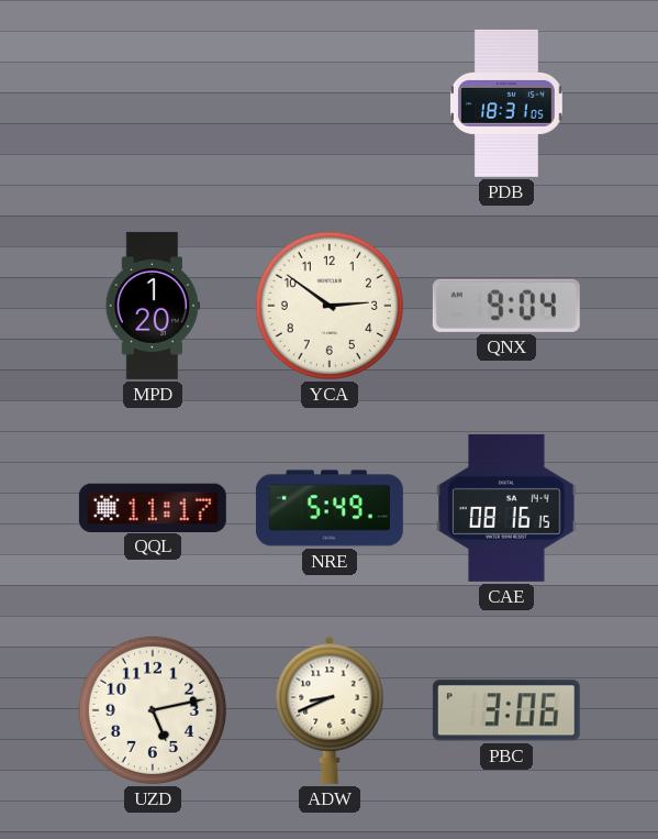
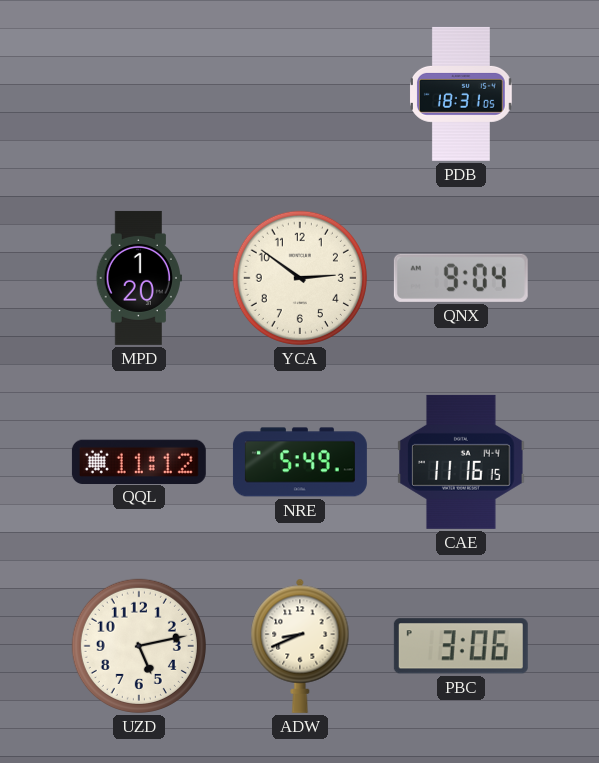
QQL: 11:17 -> 11:12 (139, 461)
CAE: 08:16 -> 11:16 (461, 462)
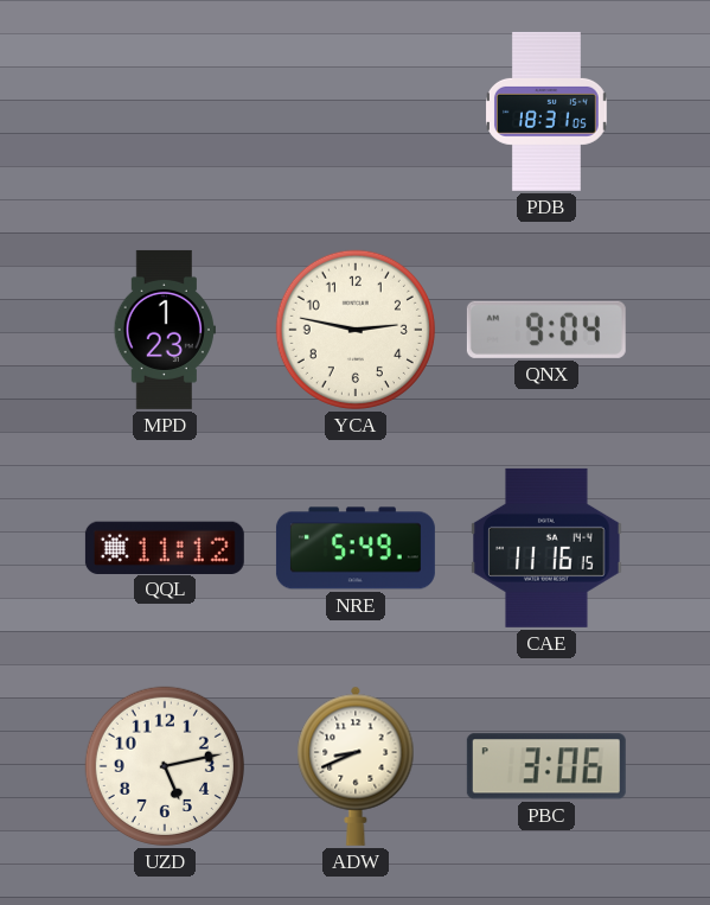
MPD: 1:20 -> 1:23 (165, 330)
YCA: 2:51 -> 2:47 (356, 330)
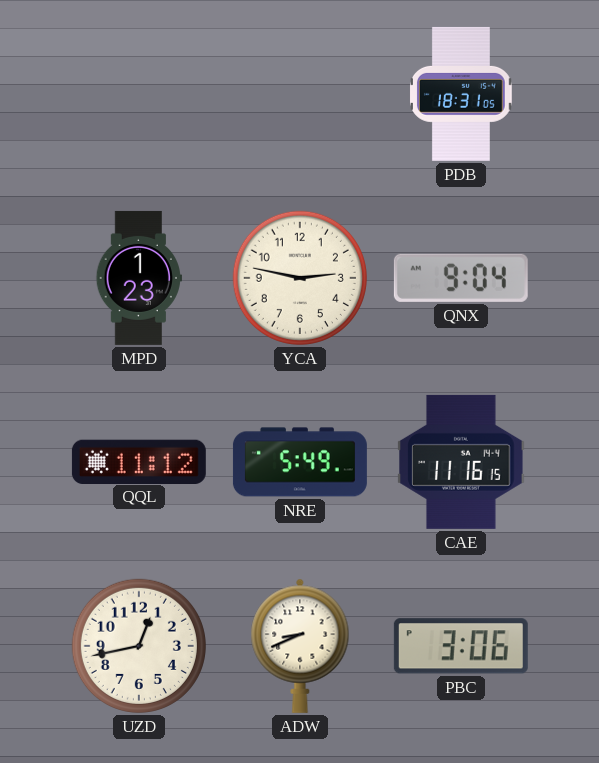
UZD: 5:13 -> 12:43 (139, 646)
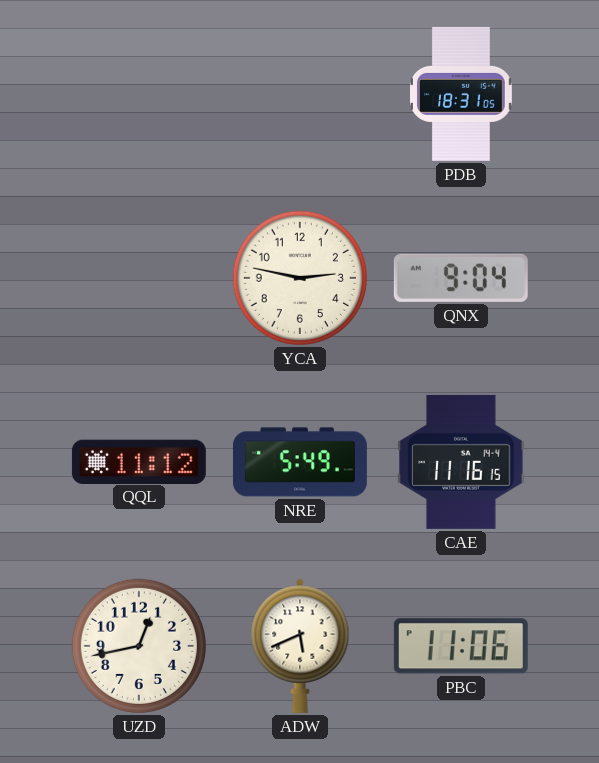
MPD: 1:23 -> none (139, 278)
ADW: 8:41 -> 5:41 (300, 646)
PBC: 3:06 -> 11:06 (461, 646)
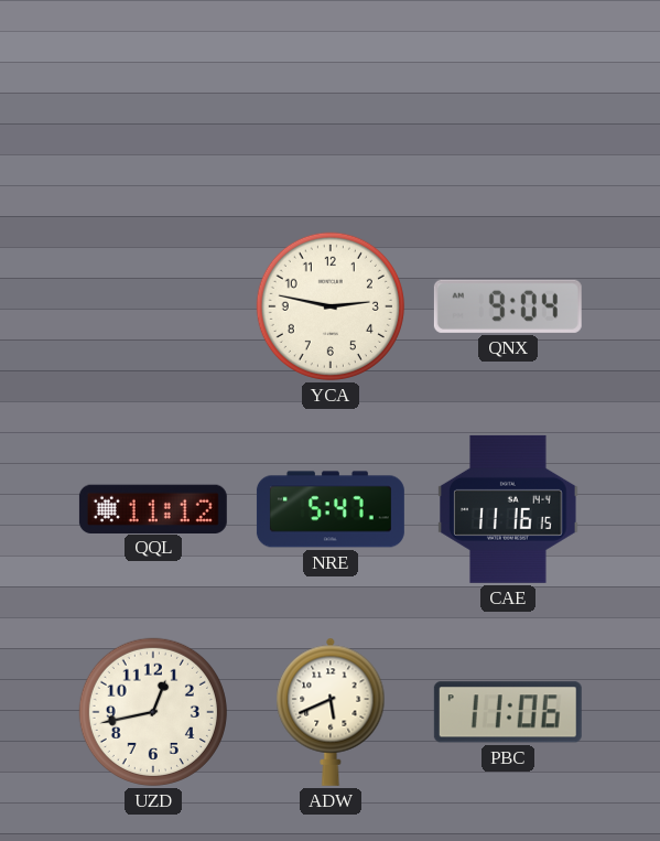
PDB: 18:31 -> none (462, 94)
NRE: 5:49 -> 5:47 (331, 509)
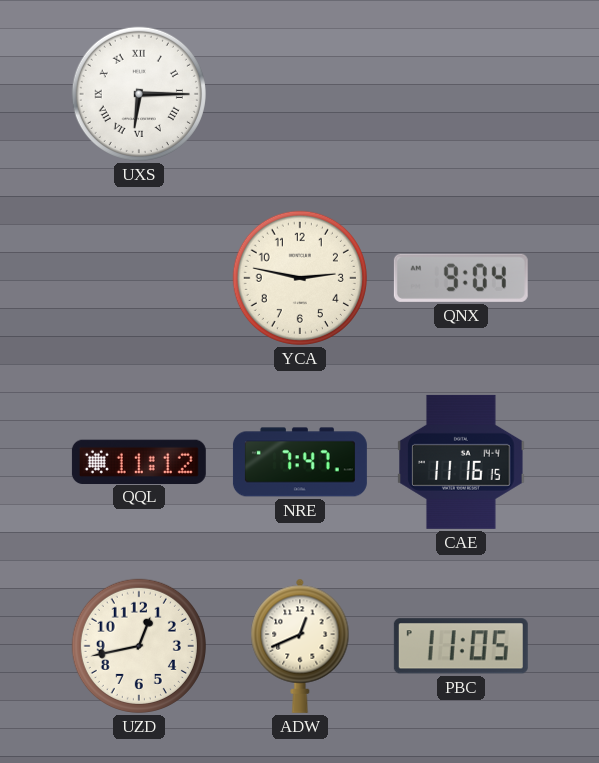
UXS: none -> 6:15 (139, 94)
NRE: 5:47 -> 7:47 (300, 462)
ADW: 5:41 -> 12:41 (300, 646)
PBC: 11:06 -> 11:05 (461, 646)
